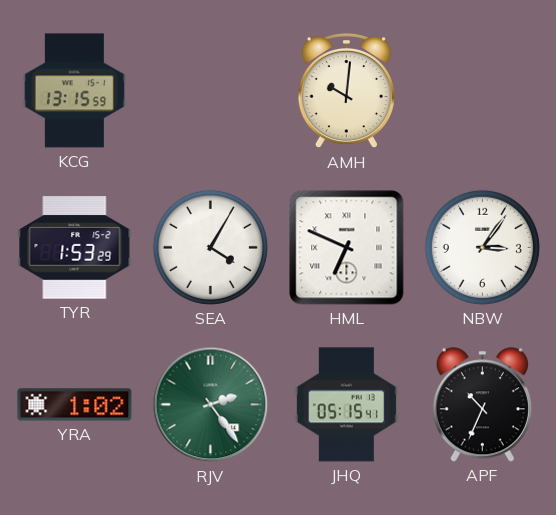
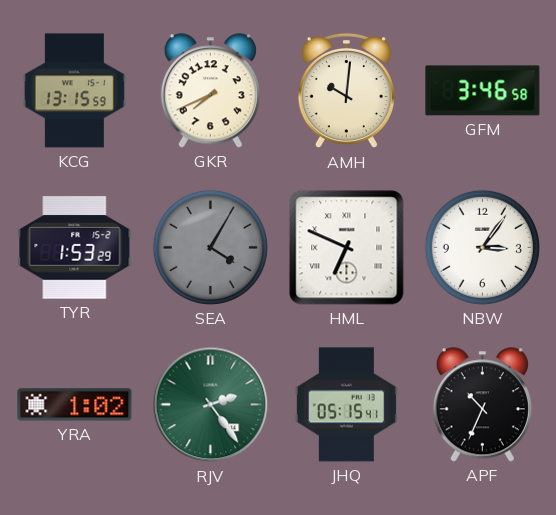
GKR: none -> 7:41 (210, 91)
GFM: none -> 3:46 (483, 91)
SEA dial: white -> grey (210, 247)
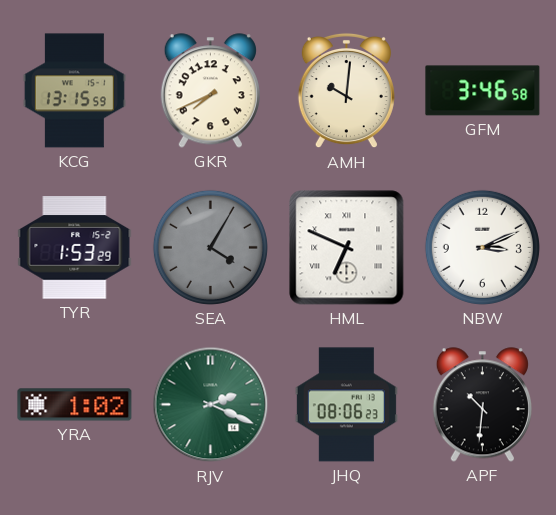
NBW: 3:06 -> 3:11 (482, 247)
RJV: 2:24 -> 2:19 (211, 405)
JHQ: 05:15 -> 08:06 (346, 405)
APF: 10:34 -> 10:31 (482, 405)
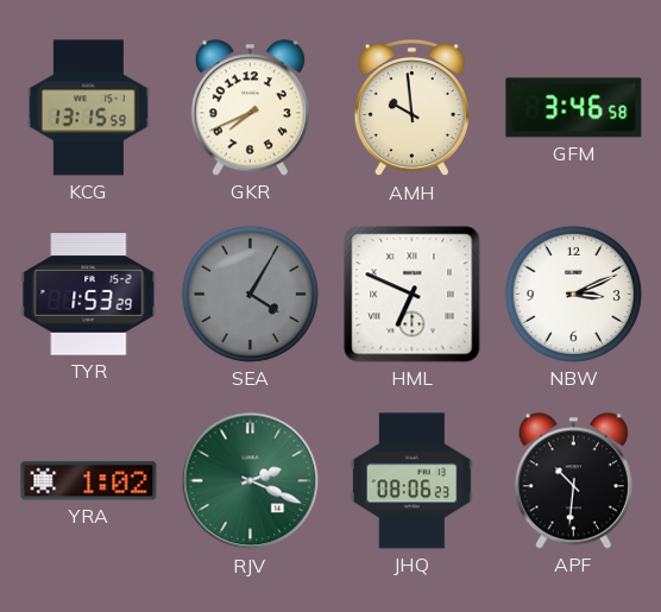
AMH: 10:01 -> 9:59 (411, 108)
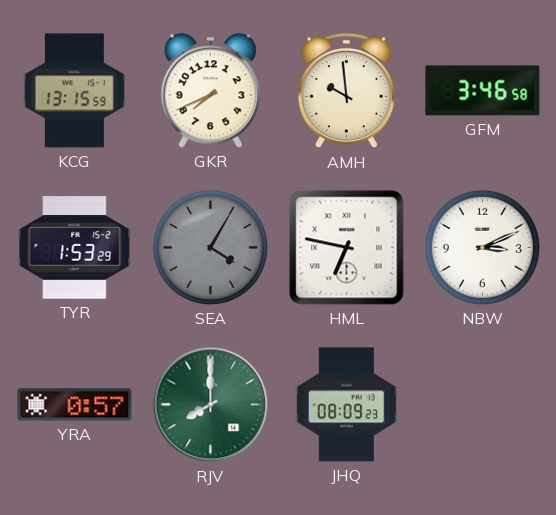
HML: 6:49 -> 6:47 (347, 248)
YRA: 1:02 -> 0:57 (75, 405)
RJV: 2:19 -> 8:00 (211, 405)
JHQ: 08:06 -> 08:09 (346, 405)
APF: 10:31 -> none (573, 481)
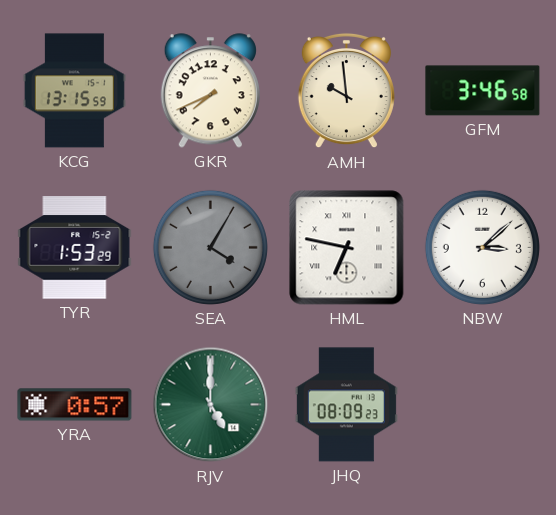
NBW: 3:11 -> 3:08 (482, 247)
RJV: 8:00 -> 5:00 (211, 405)
